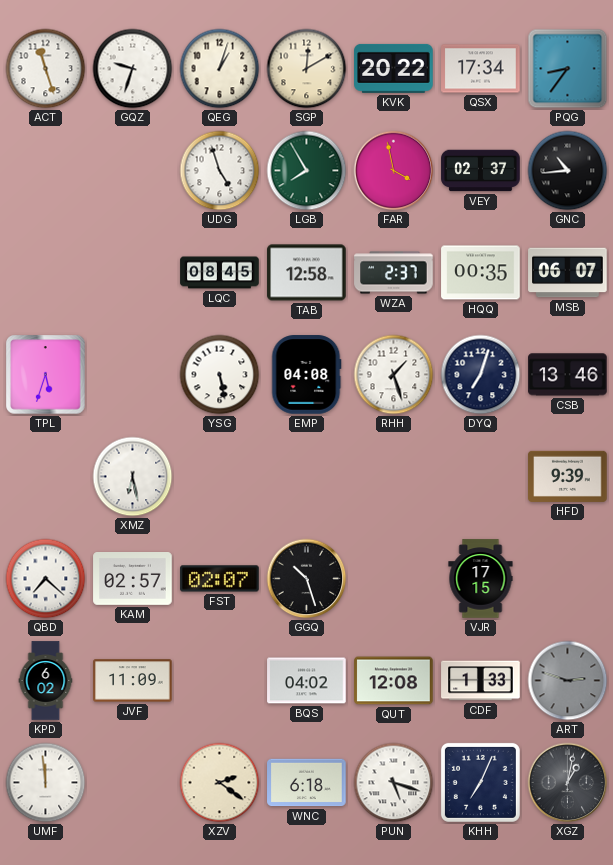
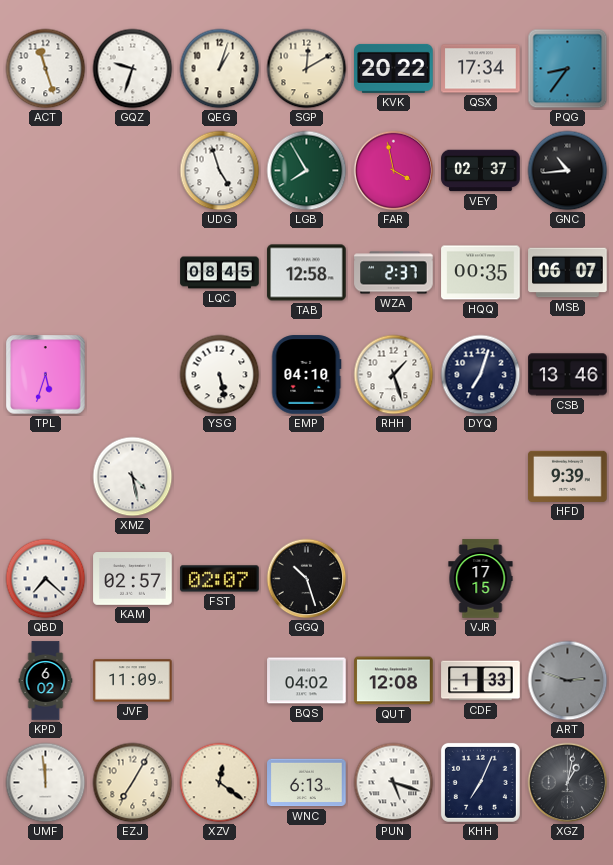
EMP: 04:08 -> 04:10 (307, 375)
XMZ: 6:28 -> 4:28 (133, 477)
EZJ: none -> 7:05 (133, 783)
XZV: 2:21 -> 12:21 (220, 783)
WNC: 6:18 -> 6:13 (307, 783)
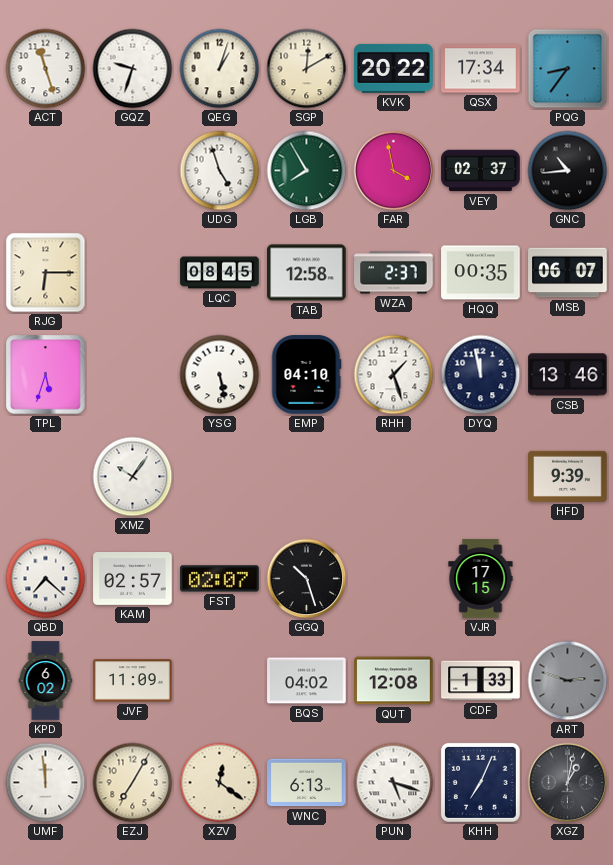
RJG: none -> 6:15 (46, 273)
DYQ: 7:03 -> 11:58 (481, 375)
XMZ: 4:28 -> 10:06 (133, 477)
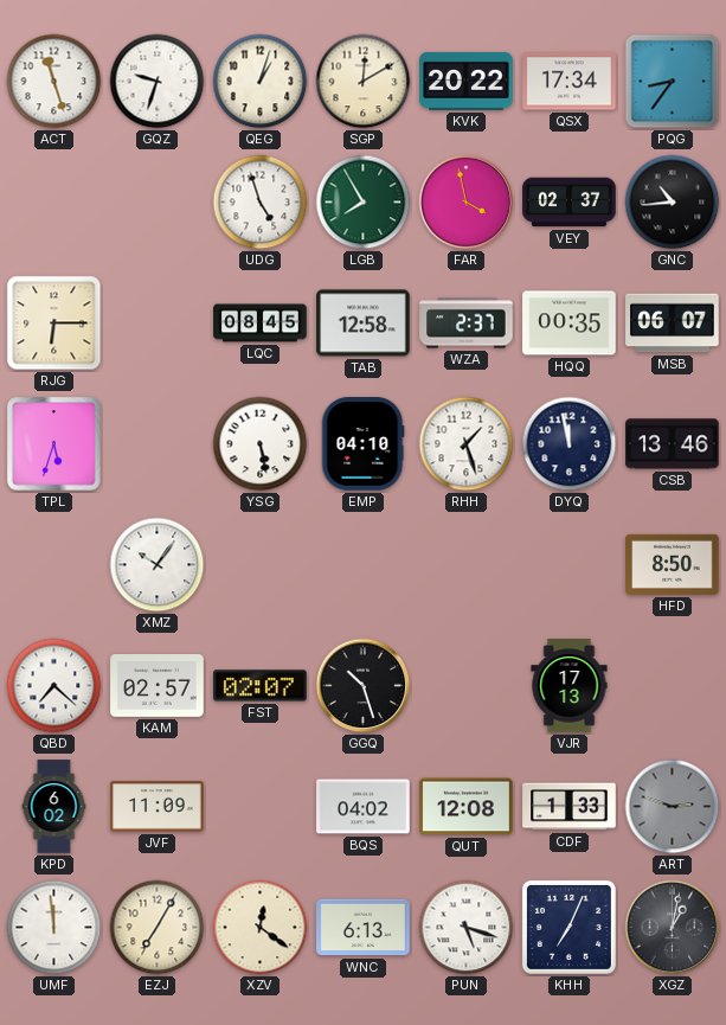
HFD: 9:39 -> 8:50 (673, 564)
VJR: 17:15 -> 17:13 (570, 686)
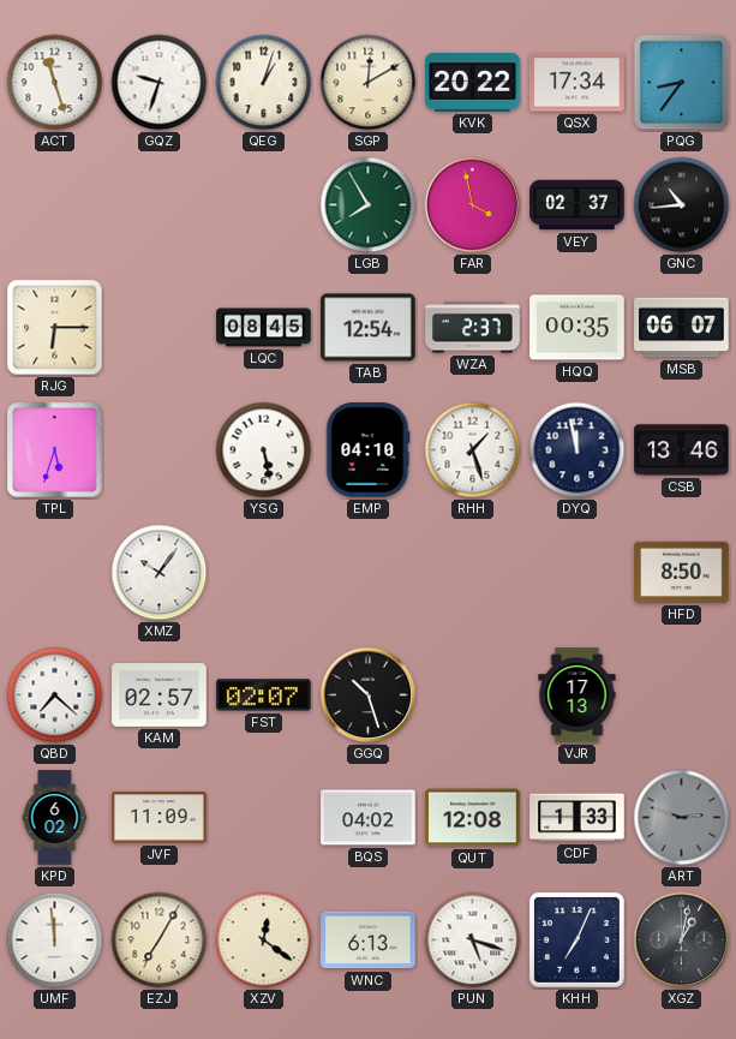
UDG: 4:57 -> none (261, 203)
TAB: 12:58 -> 12:54 (369, 328)
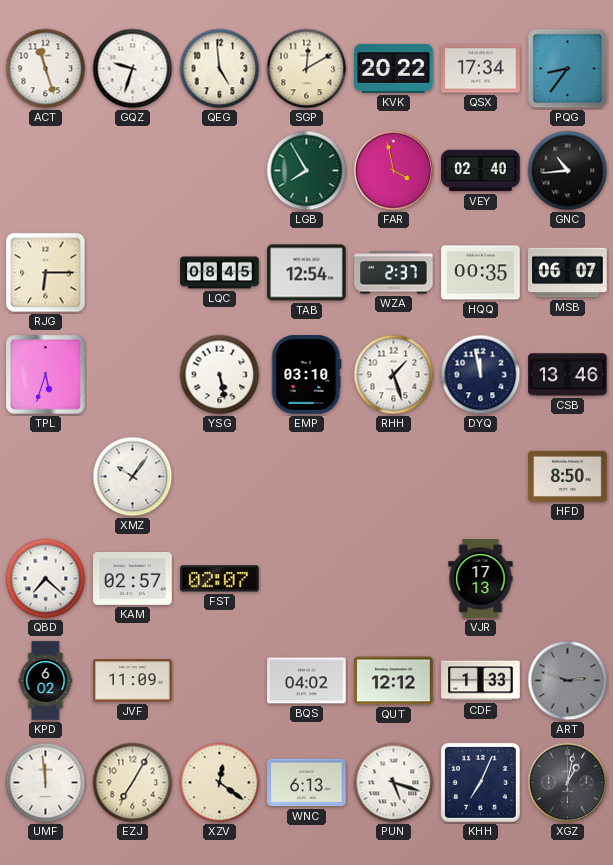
QEG: 1:03 -> 4:59 (220, 69)
VEY: 02:37 -> 02:40 (481, 171)
EMP: 04:10 -> 03:10 (307, 375)
GGQ: 10:27 -> none (369, 695)
QUT: 12:08 -> 12:12 (394, 681)
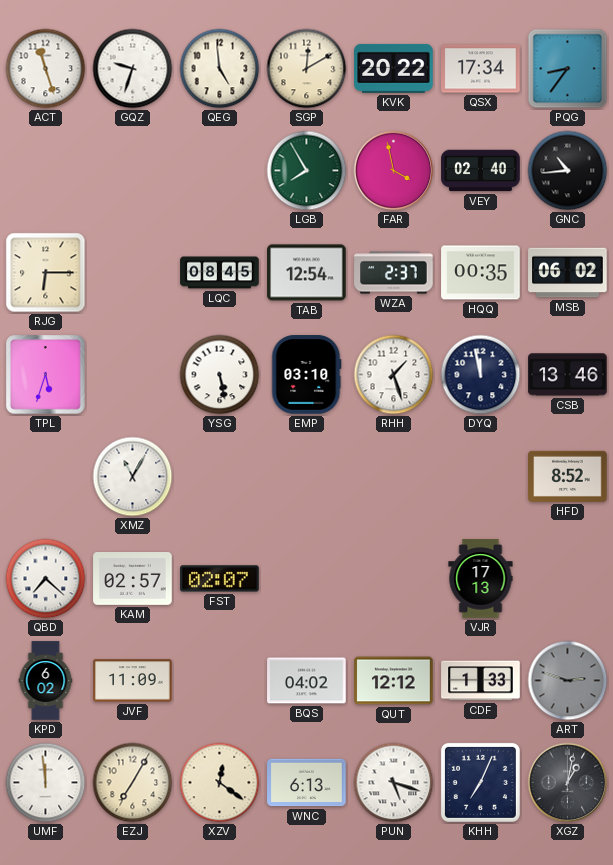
MSB: 06:07 -> 06:02 (568, 273)
XMZ: 10:06 -> 11:05 (133, 477)
HFD: 8:50 -> 8:52 (568, 476)
